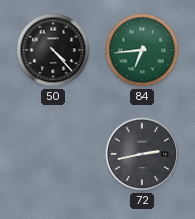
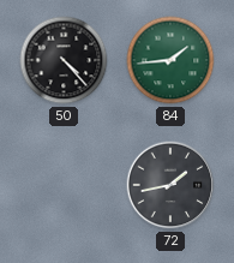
84: 6:44 -> 1:44 (170, 60)
72: 2:43 -> 1:43 (170, 185)
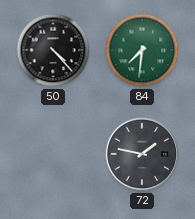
84: 1:44 -> 7:31 (142, 50)
72: 1:43 -> 1:47 (142, 154)
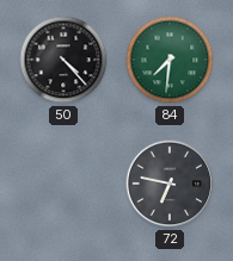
72: 1:47 -> 6:47 (170, 184)
